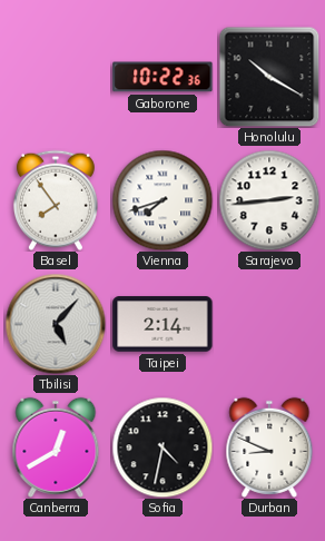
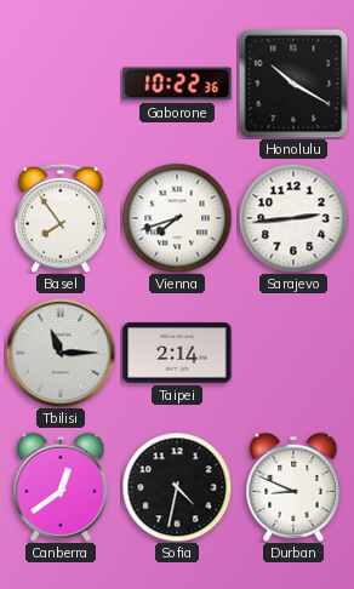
Tbilisi: 5:07 -> 11:15 (61, 353)
Canberra: 12:40 -> 12:39 (61, 487)
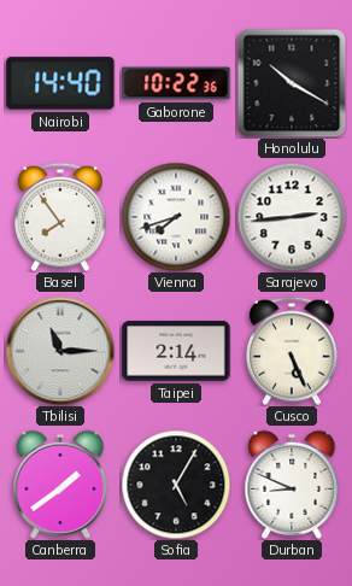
Nairobi: none -> 14:40 (60, 83)
Cusco: none -> 5:26 (292, 351)
Canberra: 12:39 -> 1:39 (60, 485)
Sofia: 4:32 -> 5:05 (176, 485)
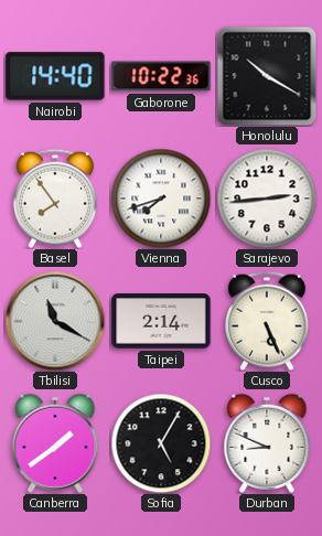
Tbilisi: 11:15 -> 11:20 (55, 321)
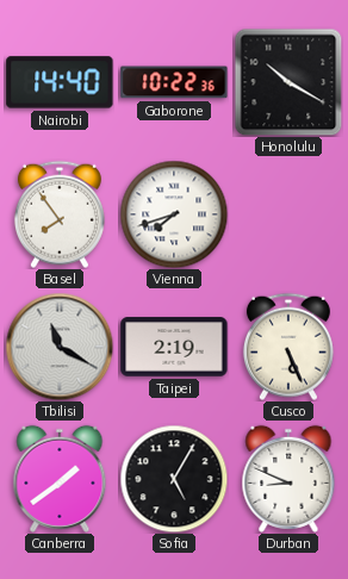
Sarajevo: 2:44 -> none (267, 199)
Taipei: 2:14 -> 2:19 (174, 347)
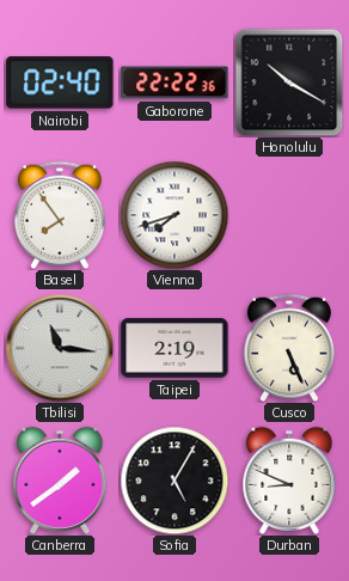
Nairobi: 14:40 -> 02:40 (60, 82)
Gaborone: 10:22 -> 22:22 (174, 82)
Tbilisi: 11:20 -> 11:16 (60, 348)
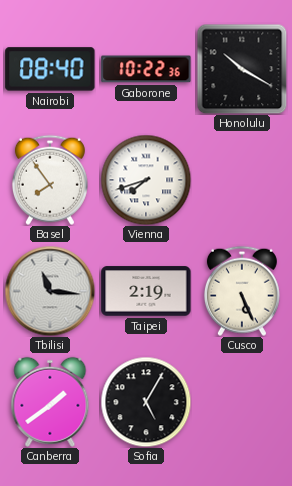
Nairobi: 02:40 -> 08:40 (50, 69)
Gaborone: 22:22 -> 10:22 (146, 69)
Durban: 8:49 -> none (289, 481)
